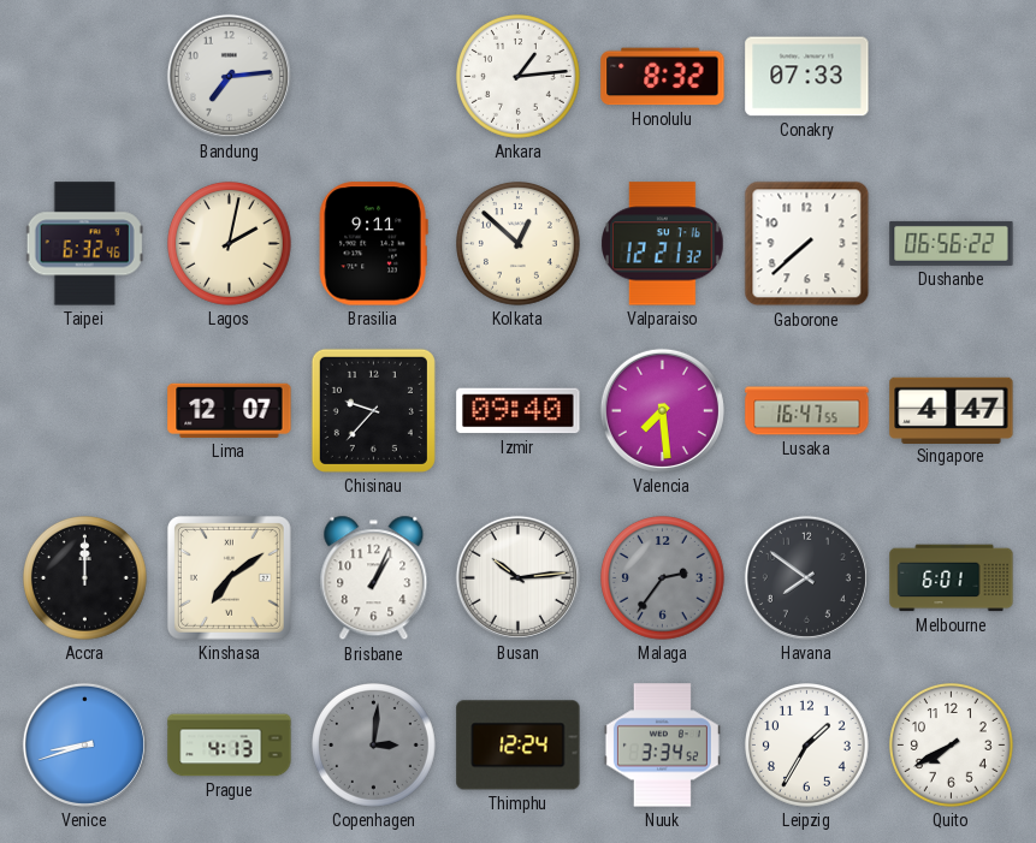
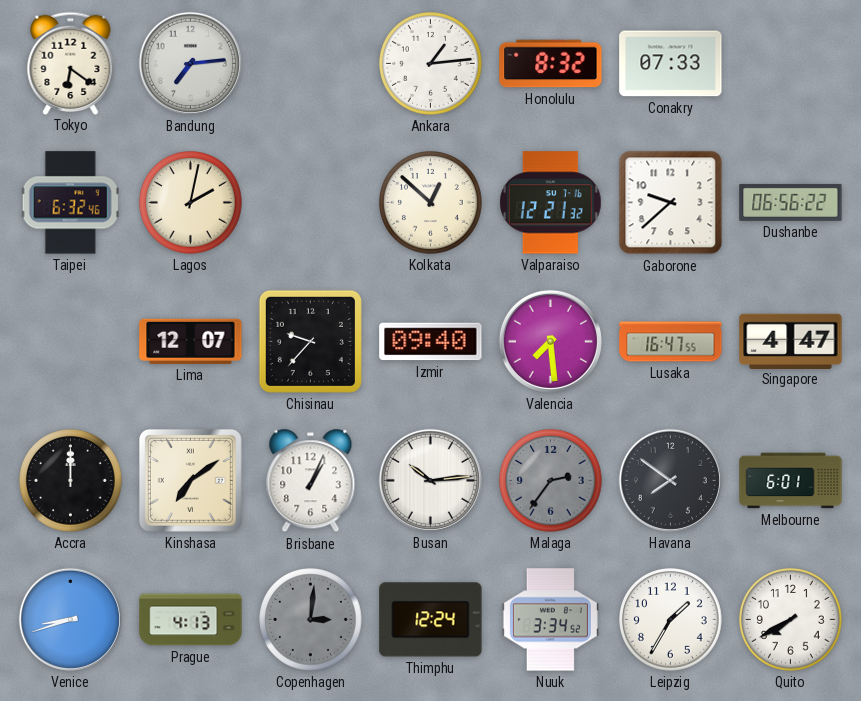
Tokyo: none -> 6:21 (71, 63)
Brasilia: 9:11 -> none (373, 244)
Gaborone: 7:38 -> 9:38 (671, 203)
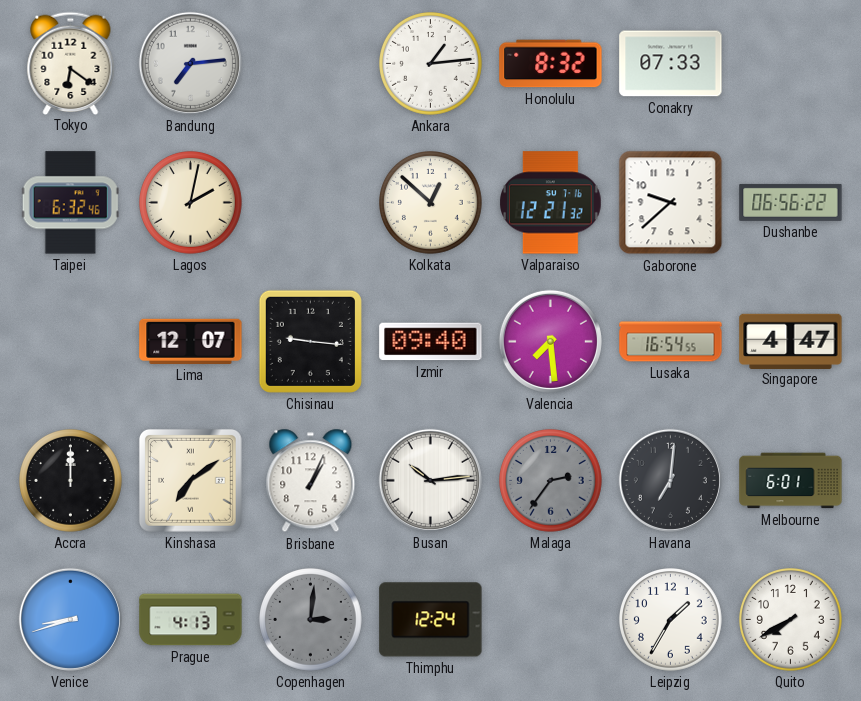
Chisinau: 9:37 -> 9:16 (310, 341)
Lusaka: 16:47 -> 16:54 (671, 342)
Havana: 7:51 -> 7:01 (670, 480)
Nuuk: 3:34 -> none (550, 620)
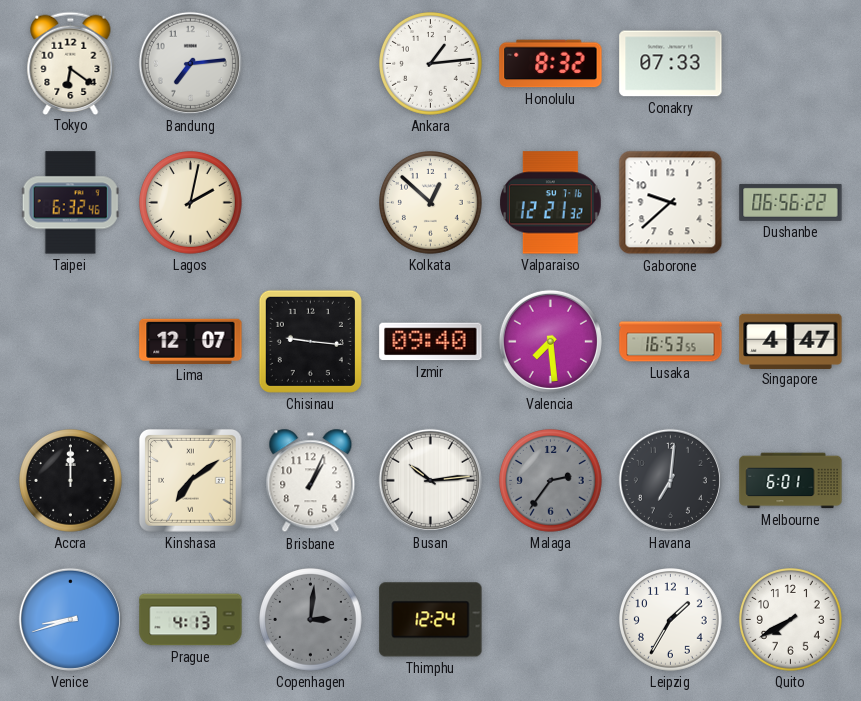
Lusaka: 16:54 -> 16:53 (671, 342)
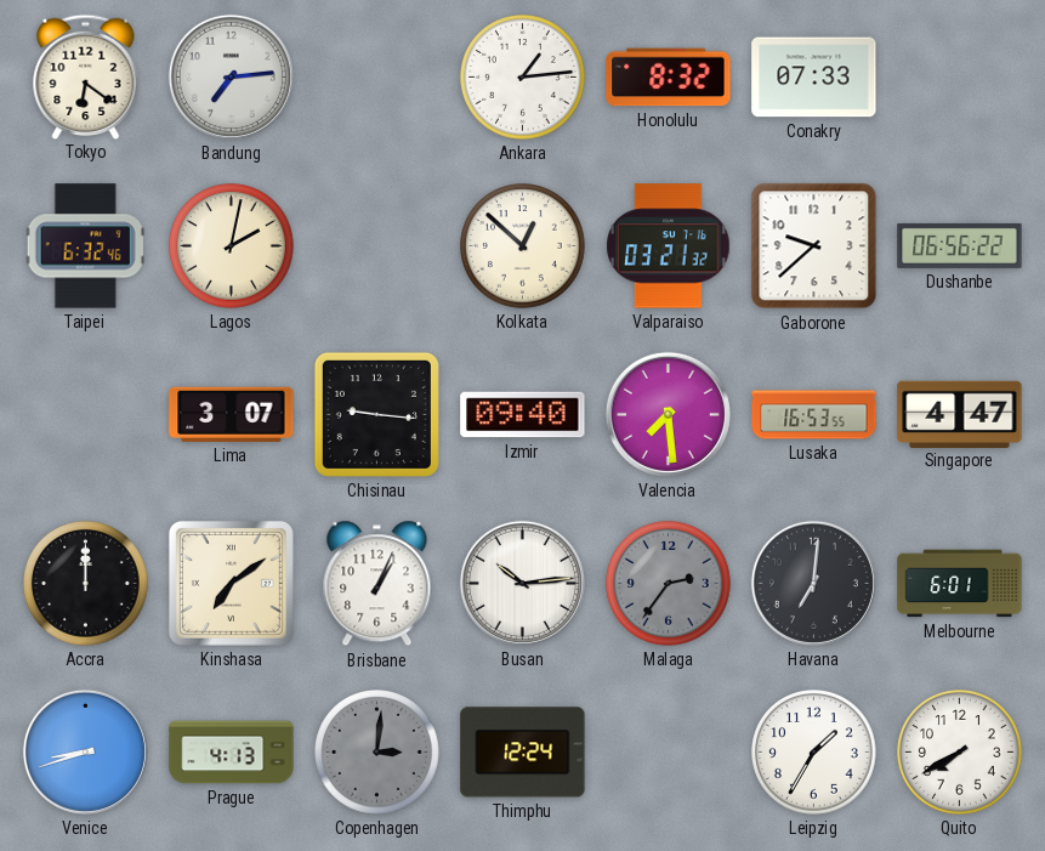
Valparaiso: 12:21 -> 03:21 (669, 246)
Lima: 12:07 -> 3:07 (232, 414)
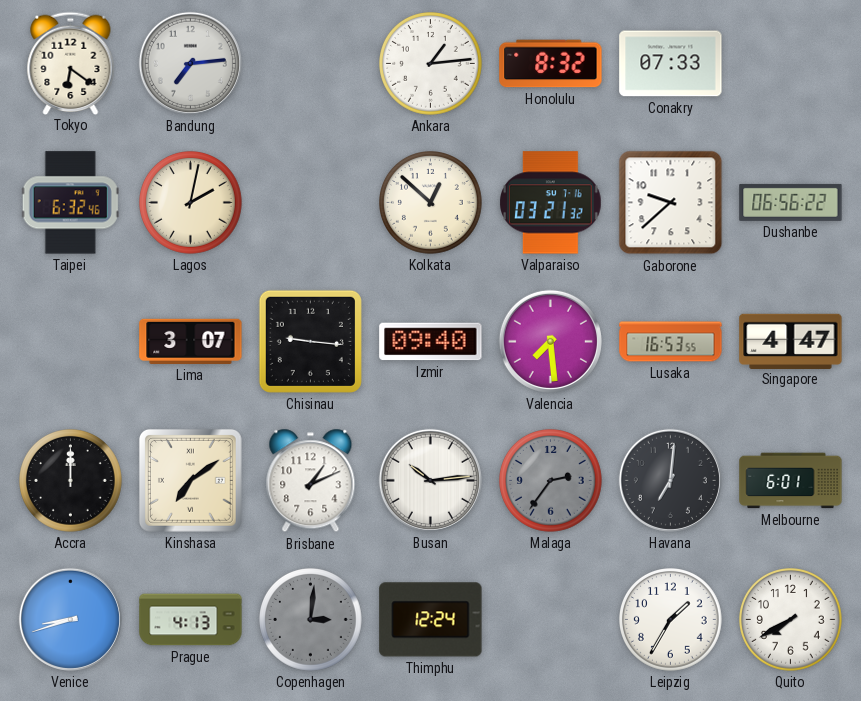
Brisbane: 1:04 -> 1:11 (311, 481)
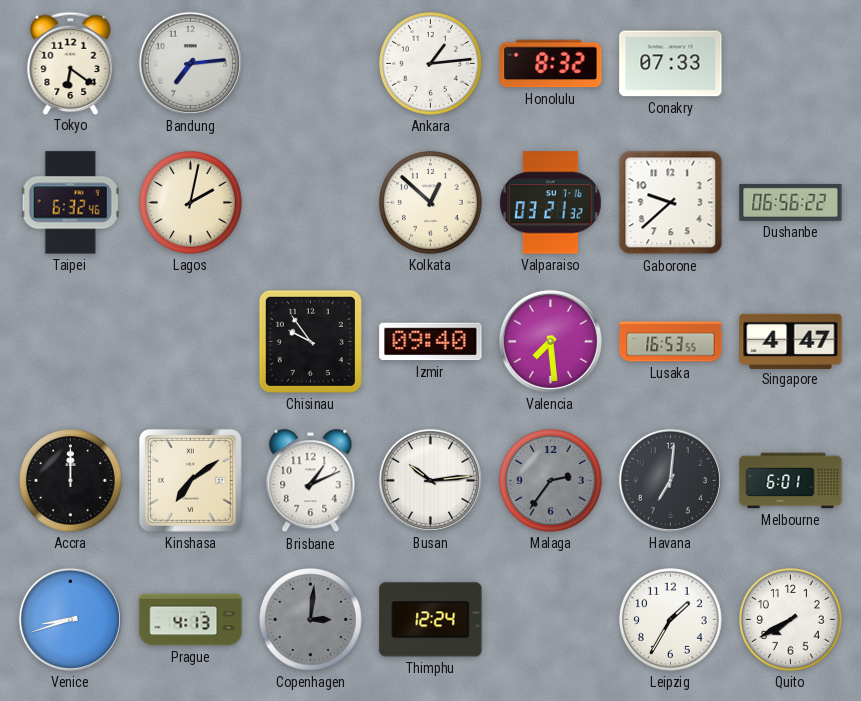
Lima: 3:07 -> none (191, 341)
Chisinau: 9:16 -> 9:54 (310, 341)
